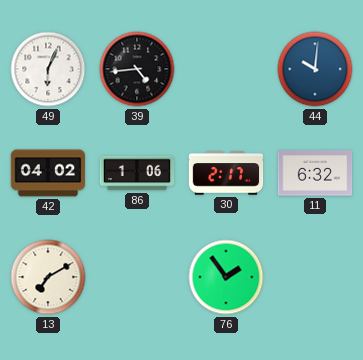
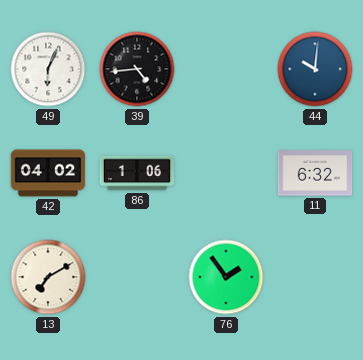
30: 2:17 -> none (226, 173)
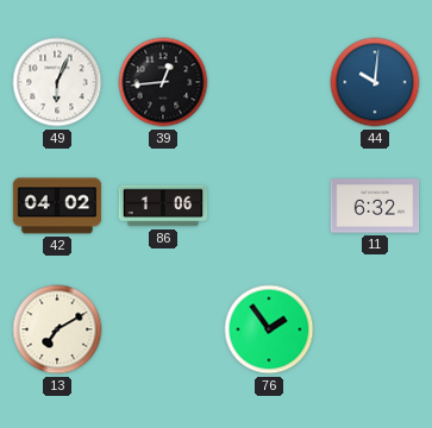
39: 4:44 -> 12:44 (163, 82)
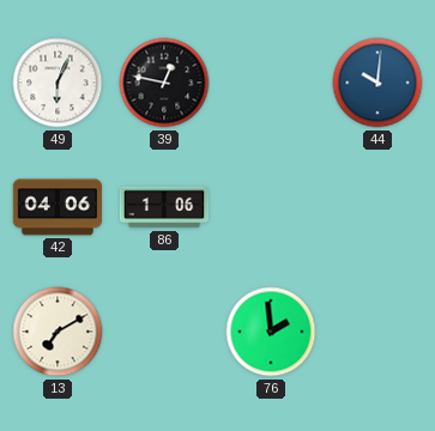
39: 12:44 -> 12:47 (164, 83)
42: 04:02 -> 04:06 (58, 207)
11: 6:32 -> none (375, 206)
76: 1:54 -> 1:59 (271, 332)
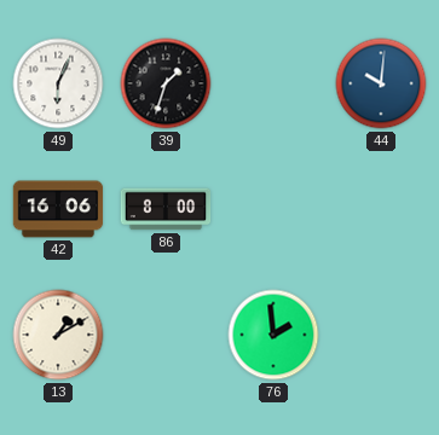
39: 12:47 -> 1:33 (166, 83)
42: 04:06 -> 16:06 (58, 209)
86: 1:06 -> 8:00 (166, 209)
13: 7:10 -> 1:10 (58, 335)
